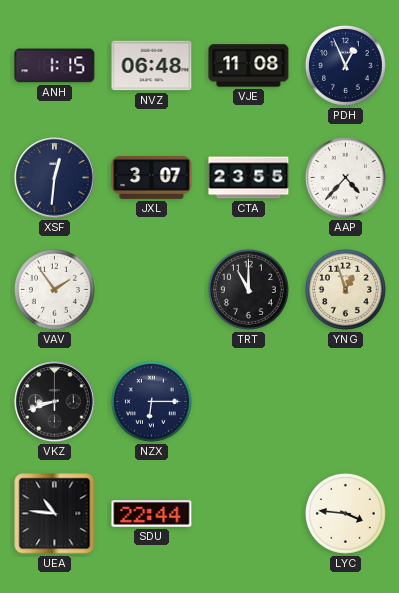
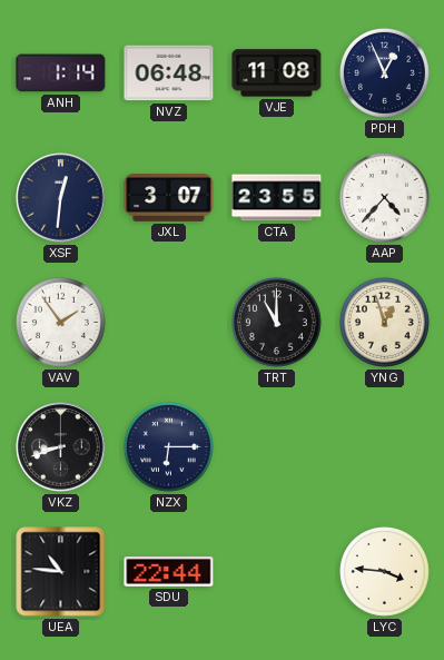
ANH: 1:15 -> 1:14 (61, 73)
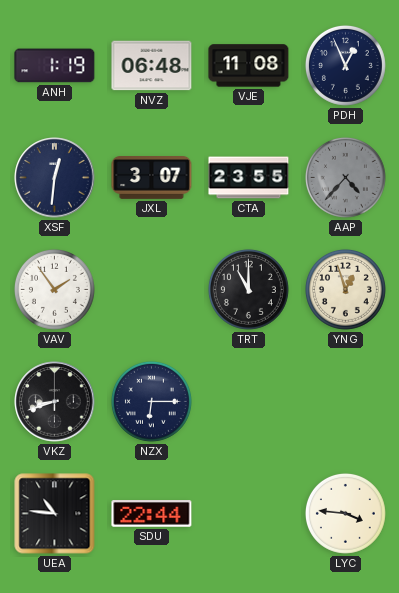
ANH: 1:14 -> 1:19 (55, 66)
AAP dial: white -> grey (345, 177)
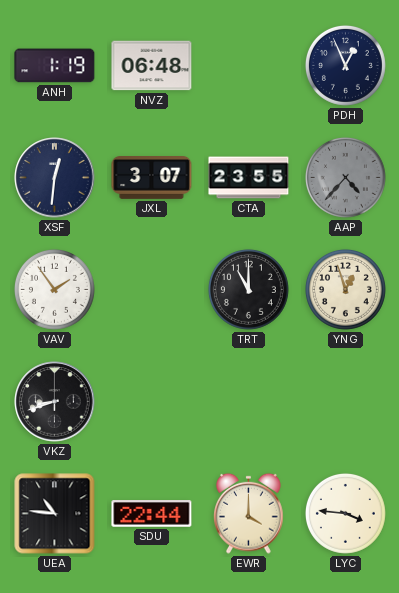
VJE: 11:08 -> none (249, 66)
NZX: 6:15 -> none (151, 401)
EWR: none -> 4:00 (249, 513)
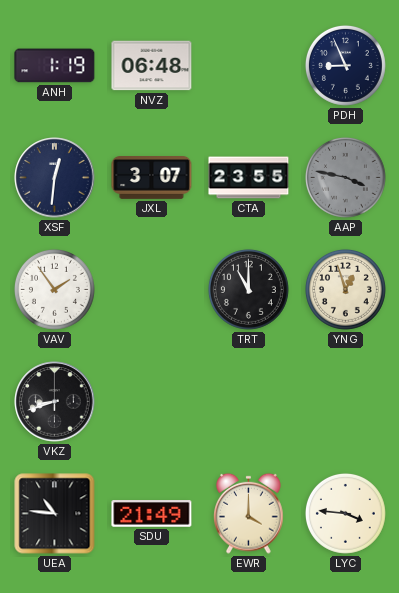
PDH: 12:56 -> 8:56 (345, 65)
AAP: 4:37 -> 3:47 (345, 177)
SDU: 22:44 -> 21:49 (152, 514)
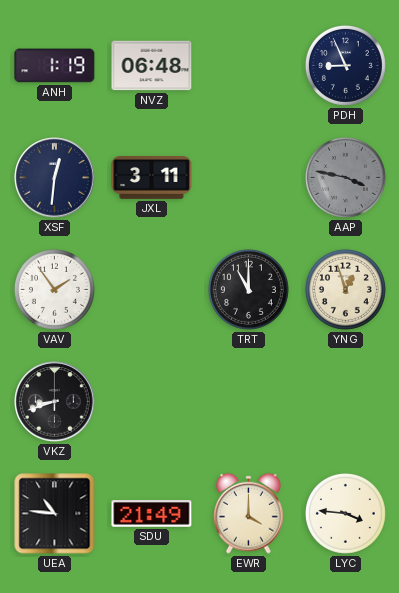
JXL: 3:07 -> 3:11 (152, 178)
CTA: 23:55 -> none (249, 178)
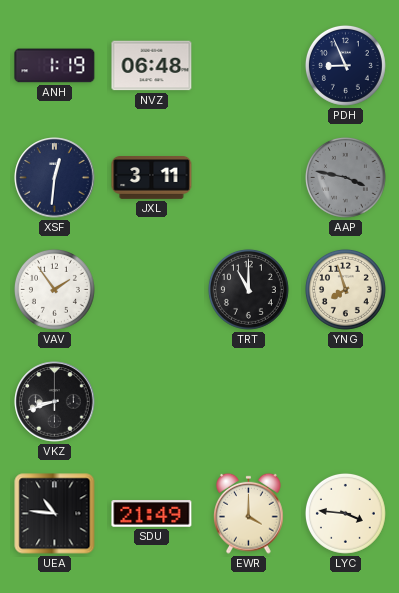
YNG: 12:57 -> 7:57 (345, 289)
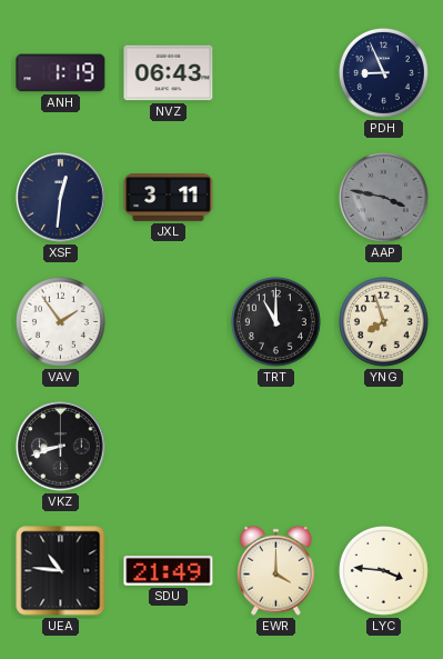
NVZ: 06:48 -> 06:43 (169, 73)
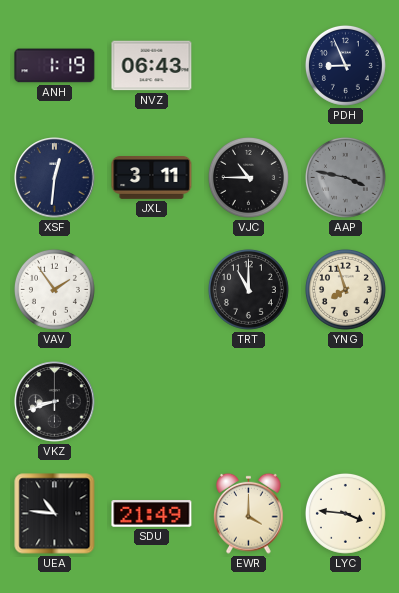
VJC: none -> 10:45 (248, 177)
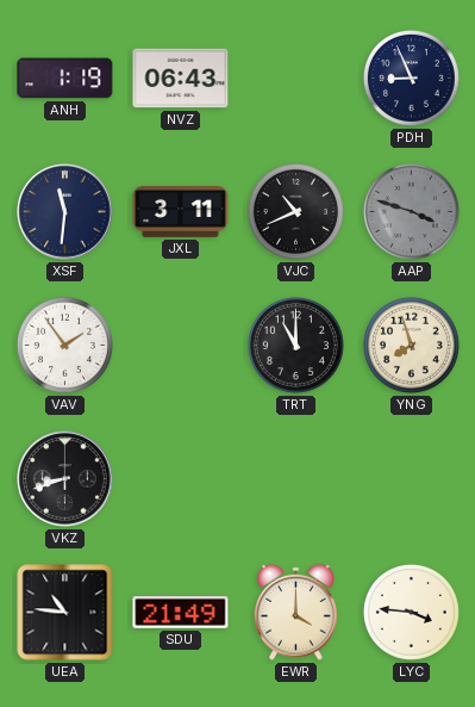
XSF: 12:31 -> 11:31 (65, 212)
VJC: 10:45 -> 10:41 (295, 211)
AAP: 3:47 -> 3:48 (411, 211)
